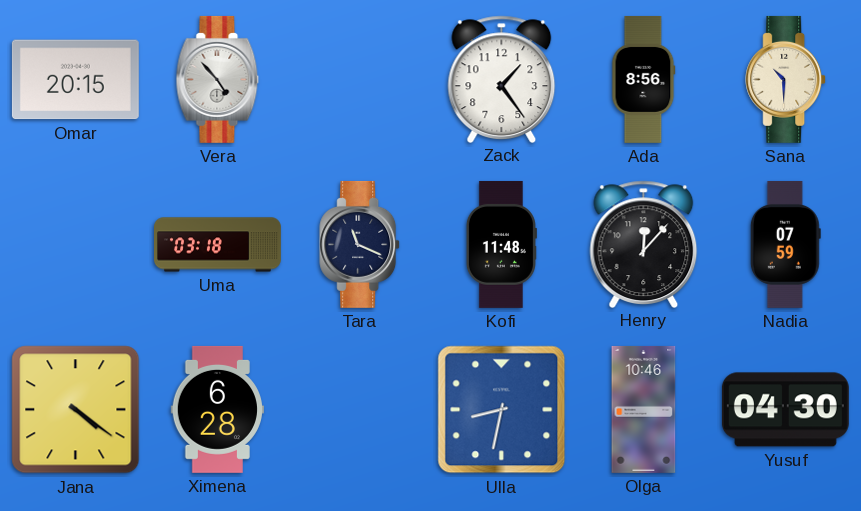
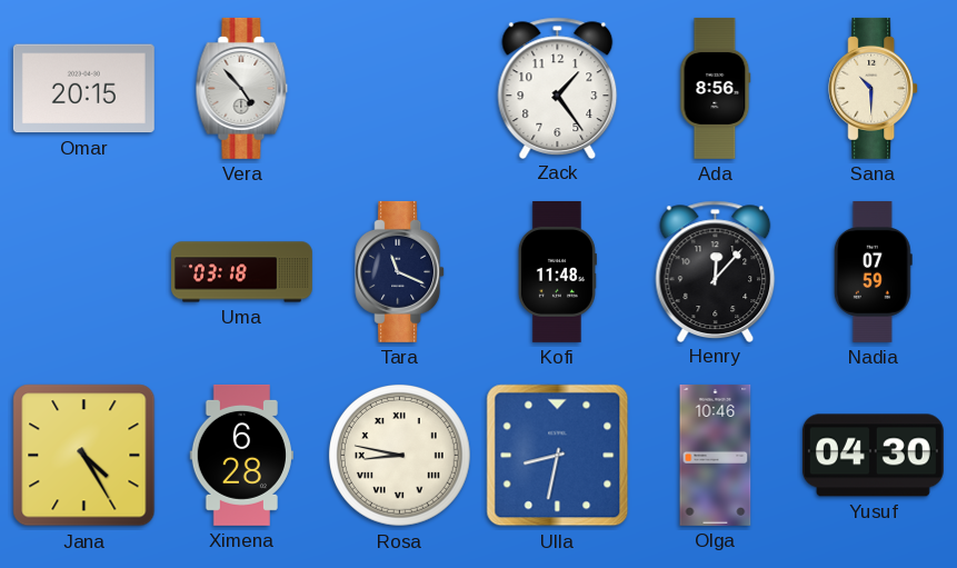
Jana: 4:21 -> 4:25 (84, 456)
Rosa: none -> 8:47 (399, 455)
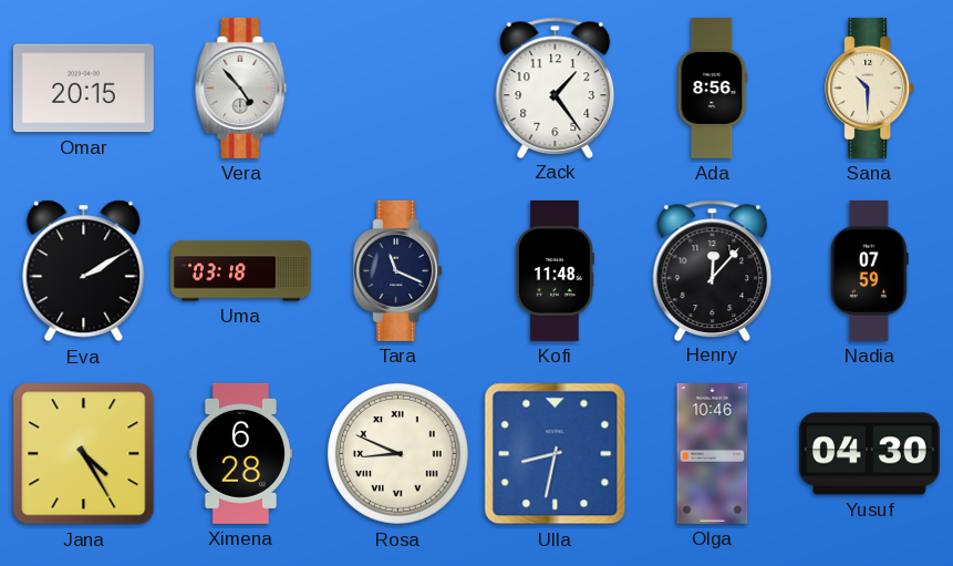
Eva: none -> 2:10 (84, 271)
Rosa: 8:47 -> 8:49 (397, 453)
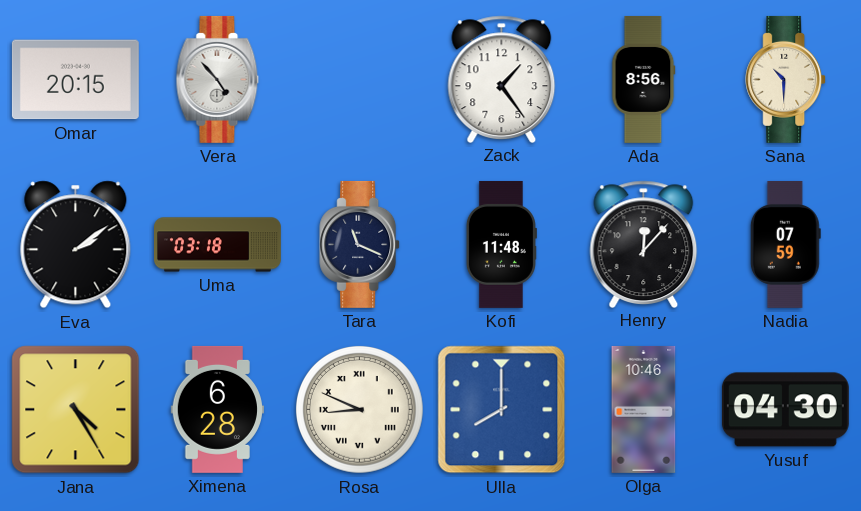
Eva: 2:10 -> 2:09 (76, 245)
Ulla: 8:32 -> 8:00 (502, 410)
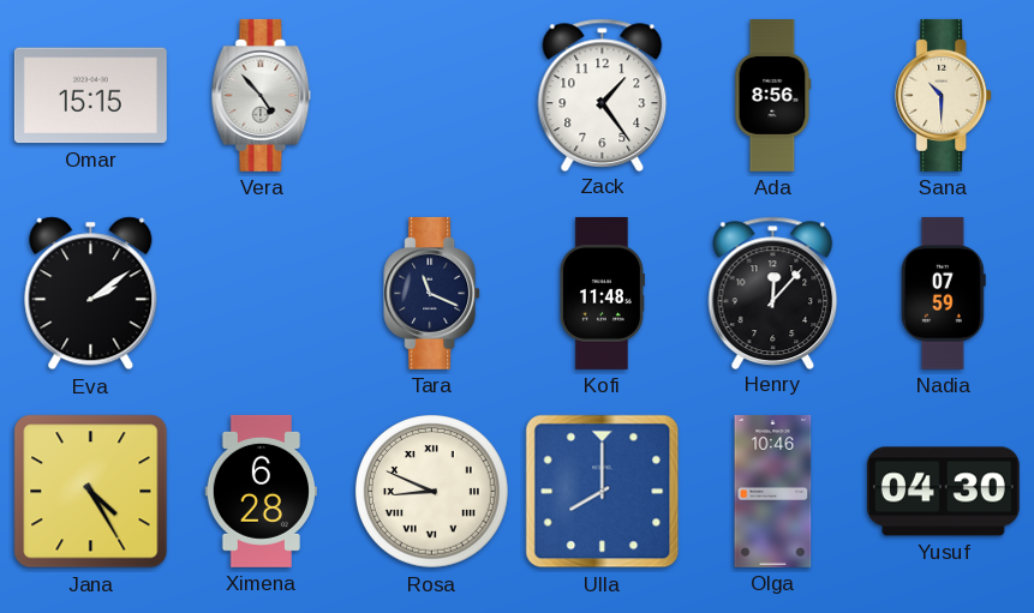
Omar: 20:15 -> 15:15 (90, 96)
Uma: 03:18 -> none (218, 245)
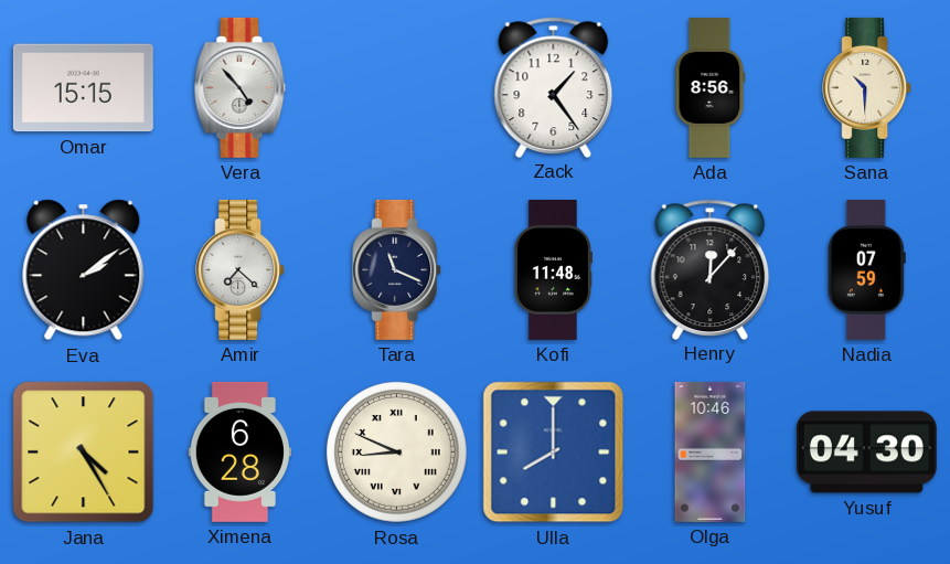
Amir: none -> 7:22 (241, 269)
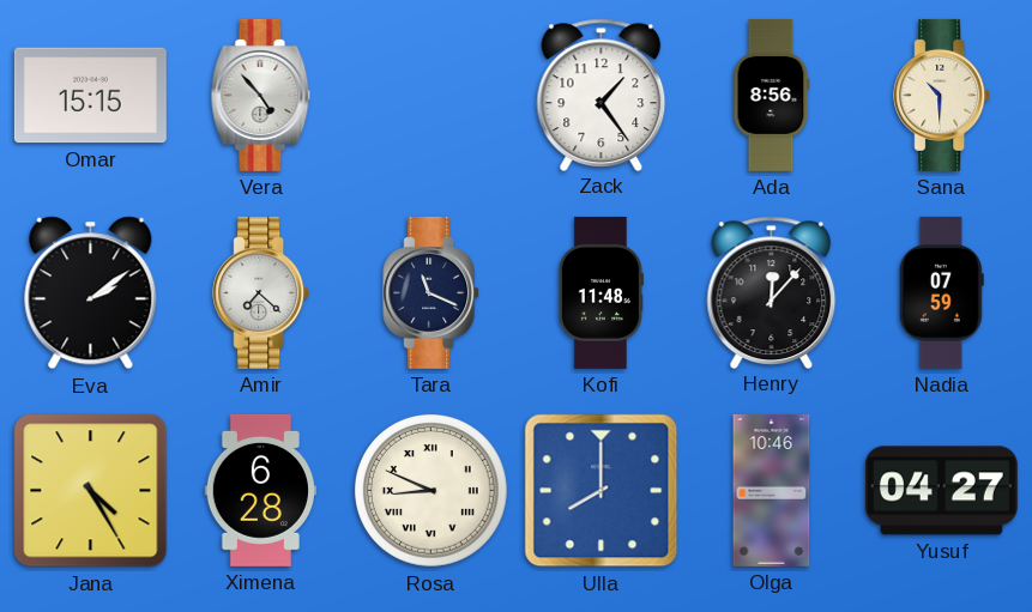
Yusuf: 04:30 -> 04:27 (941, 491)
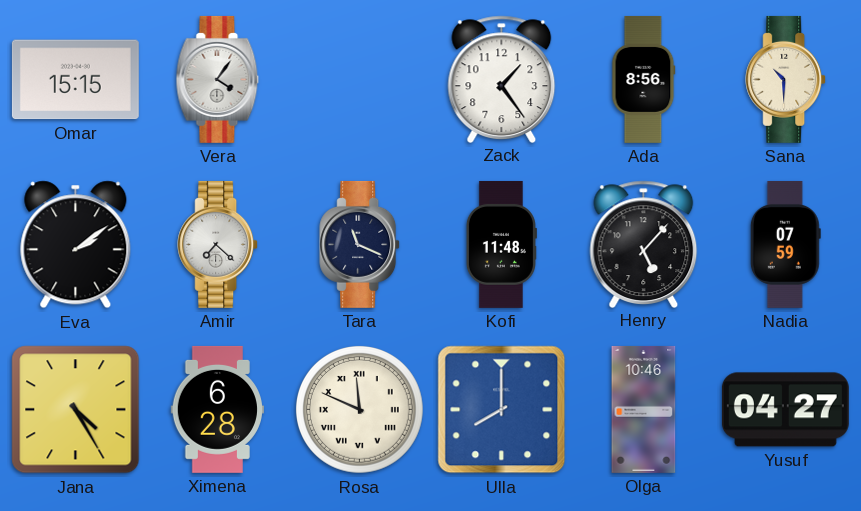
Vera: 4:53 -> 4:06 (218, 79)
Henry: 12:07 -> 5:07 (644, 244)
Rosa: 8:49 -> 11:49 (359, 409)
